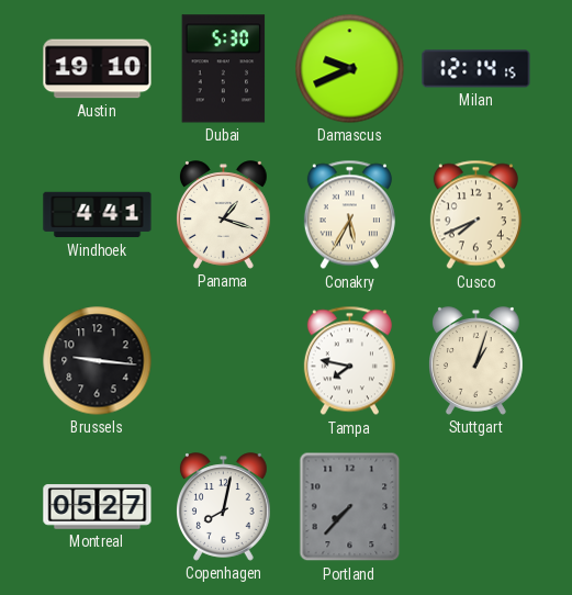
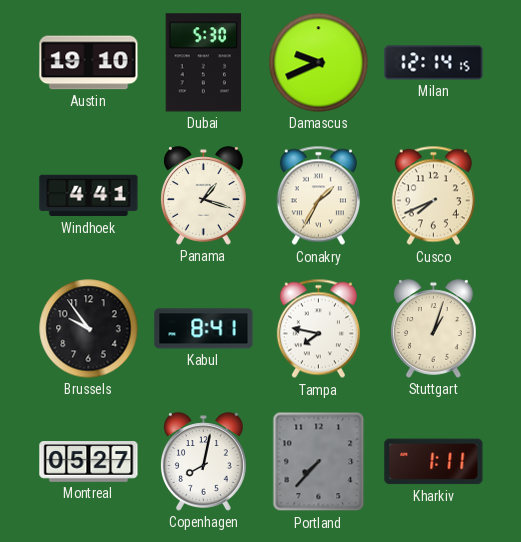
Conakry: 5:35 -> 1:35 (318, 196)
Brussels: 9:16 -> 9:54 (89, 329)
Kabul: none -> 8:41 (204, 329)
Kharkiv: none -> 1:11 (434, 462)
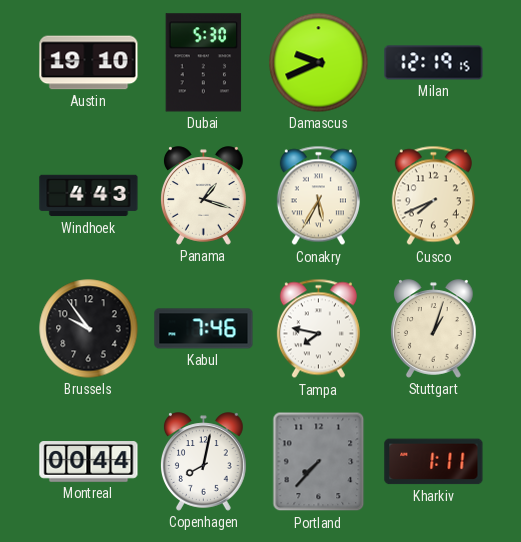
Milan: 12:14 -> 12:19 (434, 63)
Windhoek: 4:41 -> 4:43 (89, 196)
Conakry: 1:35 -> 5:35 (318, 196)
Kabul: 8:41 -> 7:46 (204, 329)
Montreal: 05:27 -> 00:44 (89, 462)
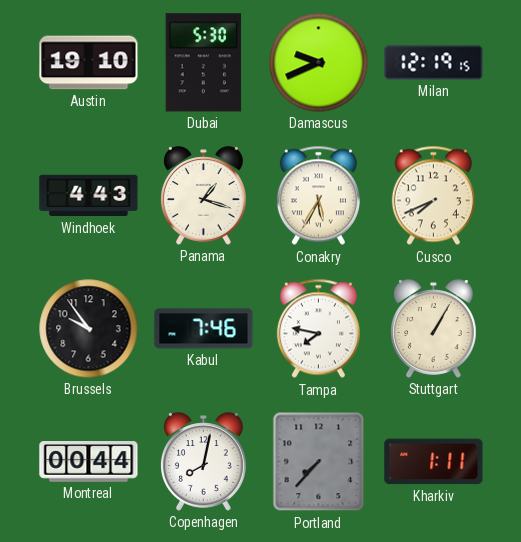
Stuttgart: 1:03 -> 1:05 (434, 329)
